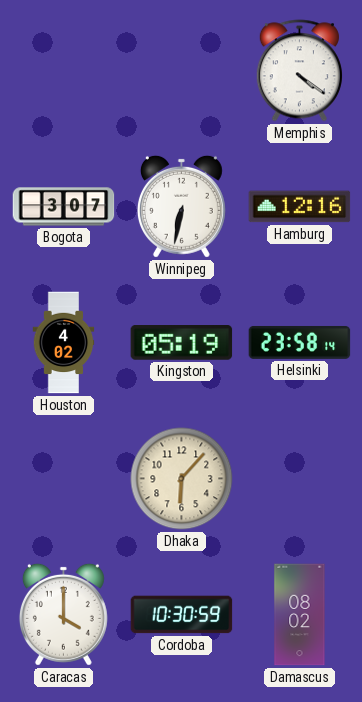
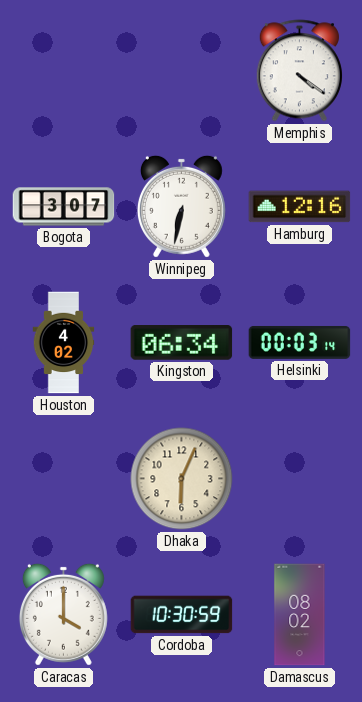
Kingston: 05:19 -> 06:34 (182, 343)
Helsinki: 23:58 -> 00:03 (300, 342)
Dhaka: 6:07 -> 6:04 (182, 479)
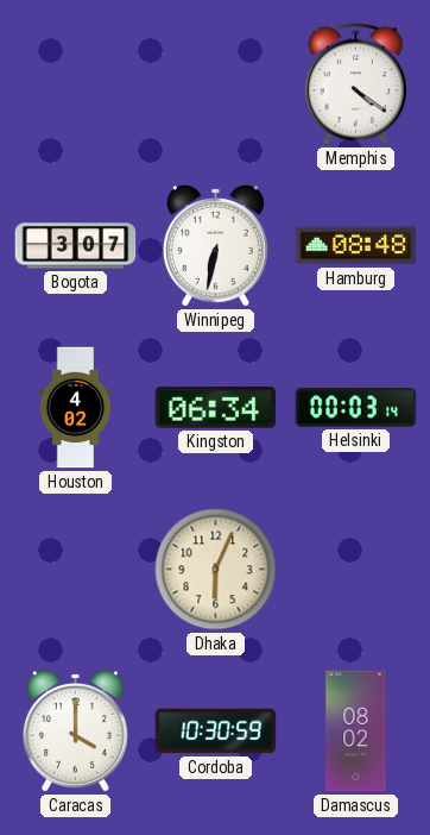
Hamburg: 12:16 -> 08:48 (356, 246)
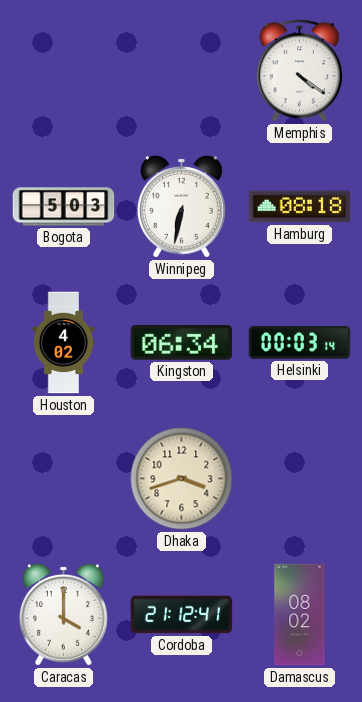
Bogota: 3:07 -> 5:03 (64, 207)
Hamburg: 08:48 -> 08:18 (300, 207)
Dhaka: 6:04 -> 3:42 (182, 479)
Cordoba: 10:30 -> 21:12 (182, 615)
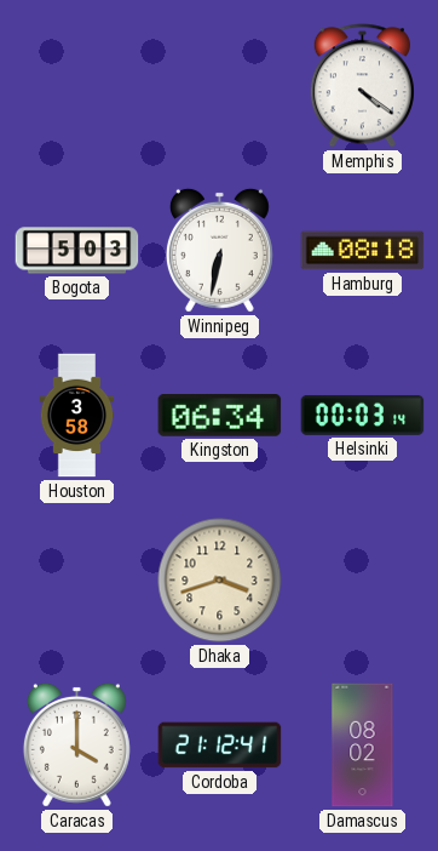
Houston: 4:02 -> 3:58 (77, 416)
